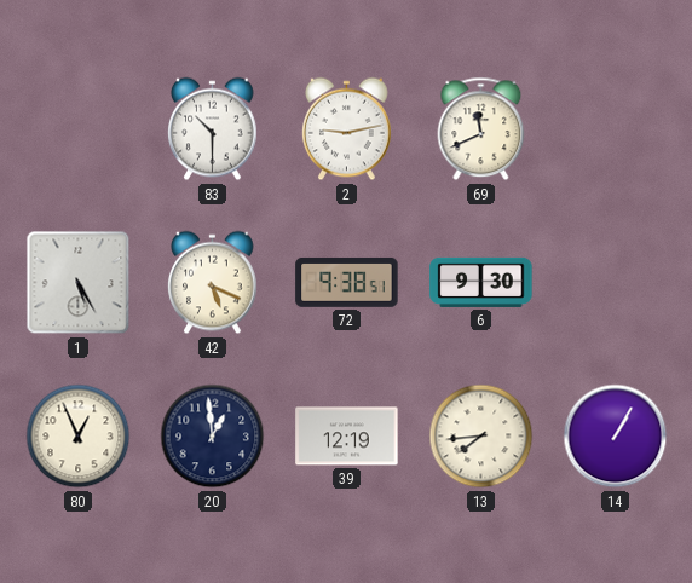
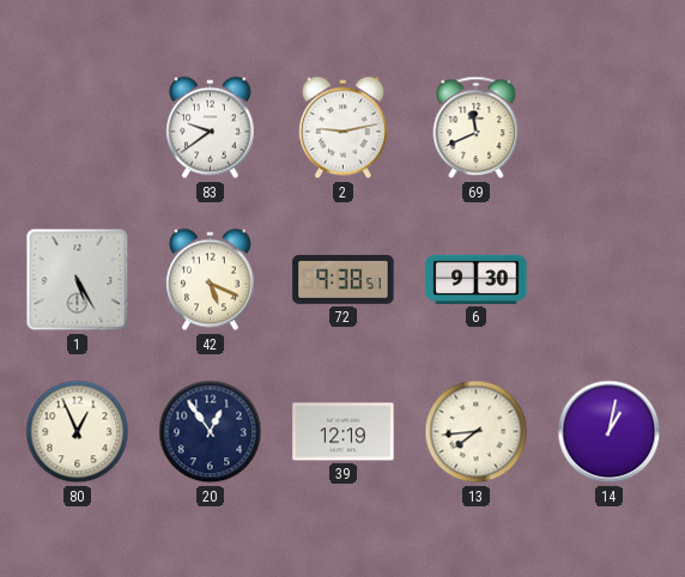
83: 10:30 -> 9:39 (211, 128)
20: 12:59 -> 12:54 (211, 432)
14: 1:05 -> 1:02 (610, 432)
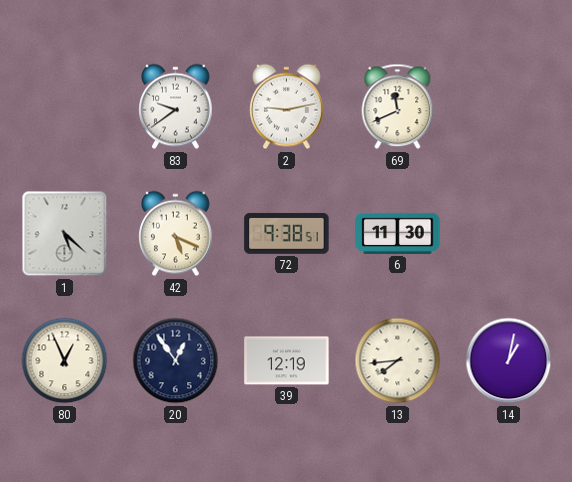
1: 5:25 -> 5:22 (65, 234)
6: 9:30 -> 11:30 (398, 233)
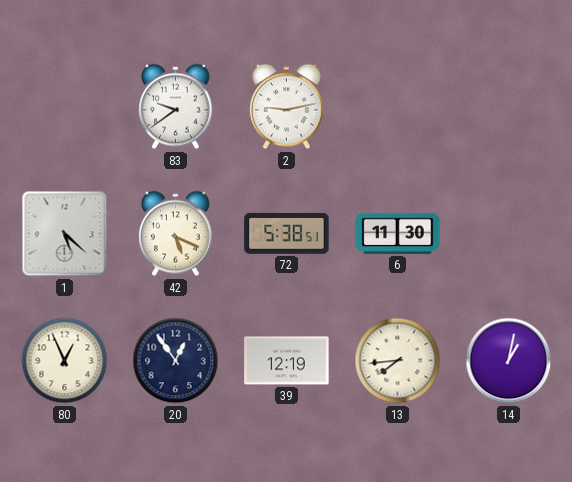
69: 11:41 -> none (398, 107)
72: 9:38 -> 5:38 (287, 233)
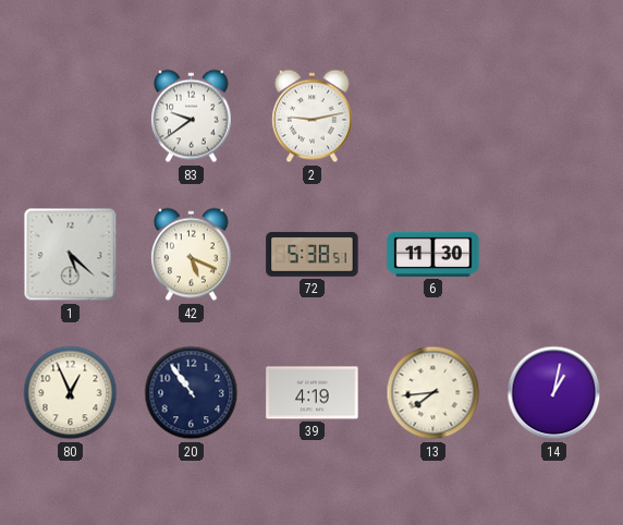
20: 12:54 -> 10:54 (192, 393)
39: 12:19 -> 4:19 (313, 393)
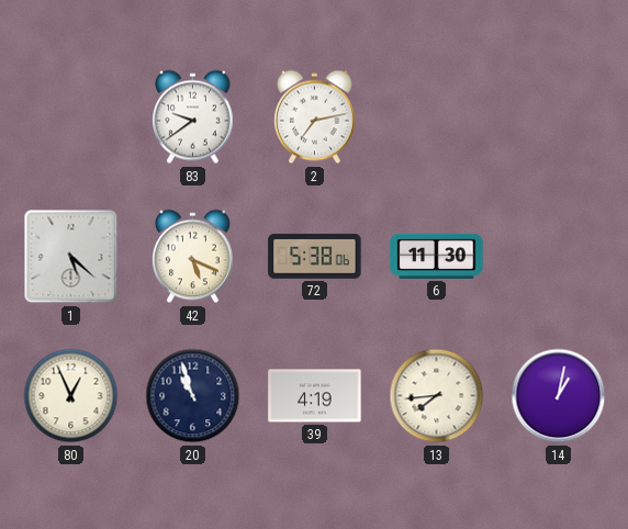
2: 9:13 -> 7:13 (315, 117)
72: 5:38:51 -> 5:38:06 (315, 256)
20: 10:54 -> 10:57 (193, 396)
